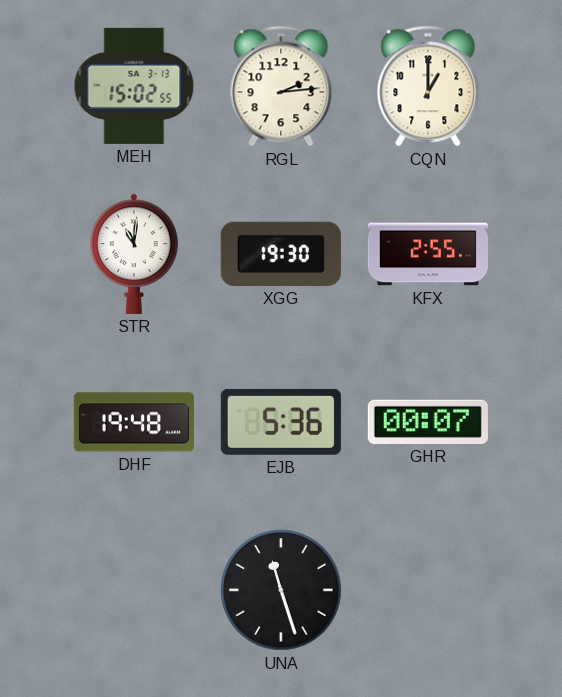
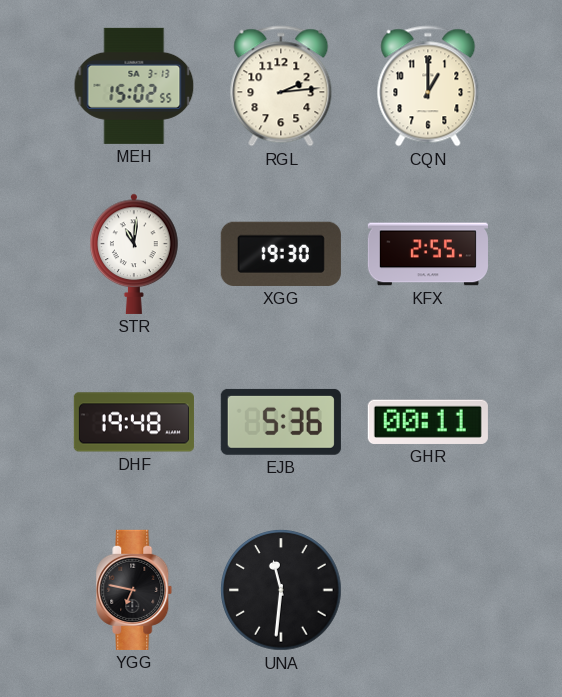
GHR: 00:07 -> 00:11 (428, 422)
YGG: none -> 6:47 (134, 590)
UNA: 11:27 -> 11:31 (281, 590)
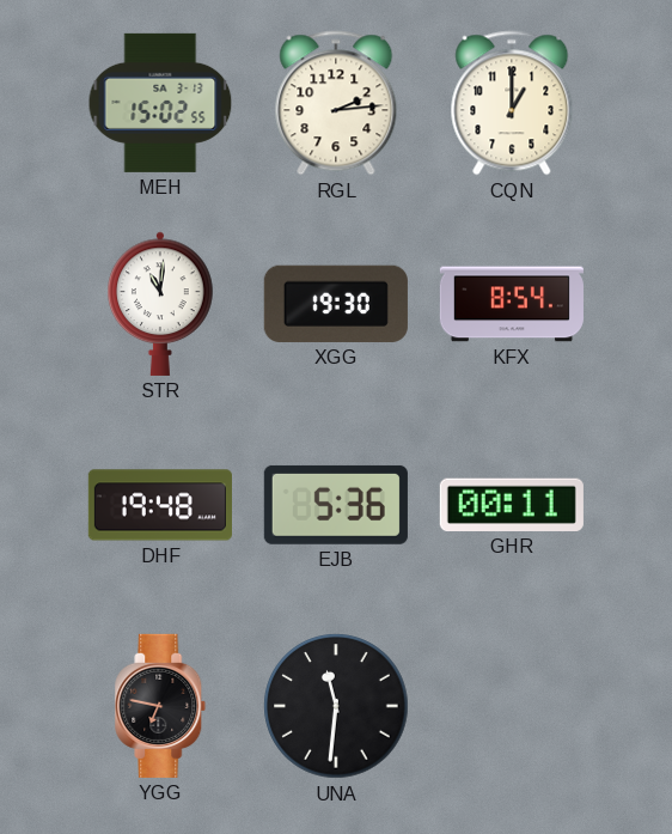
KFX: 2:55 -> 8:54 (512, 304)
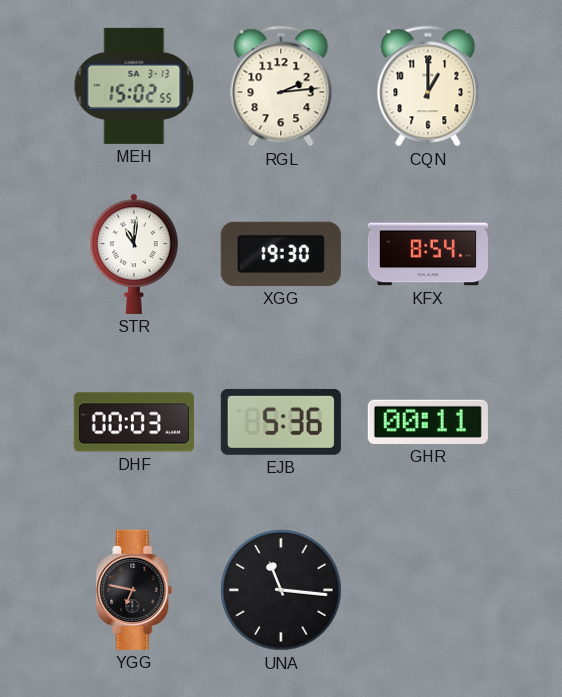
DHF: 19:48 -> 00:03 (134, 422)
UNA: 11:31 -> 11:16 (281, 590)
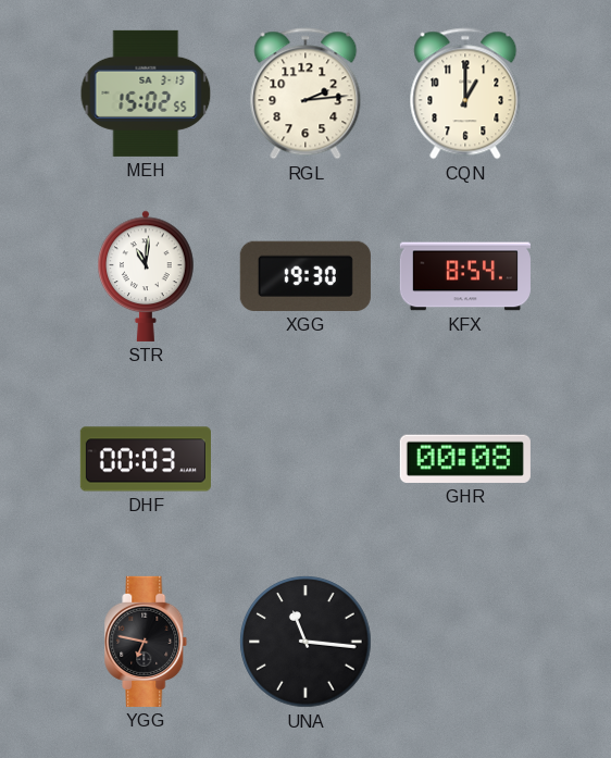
EJB: 5:36 -> none (281, 422)
GHR: 00:11 -> 00:08 (465, 459)
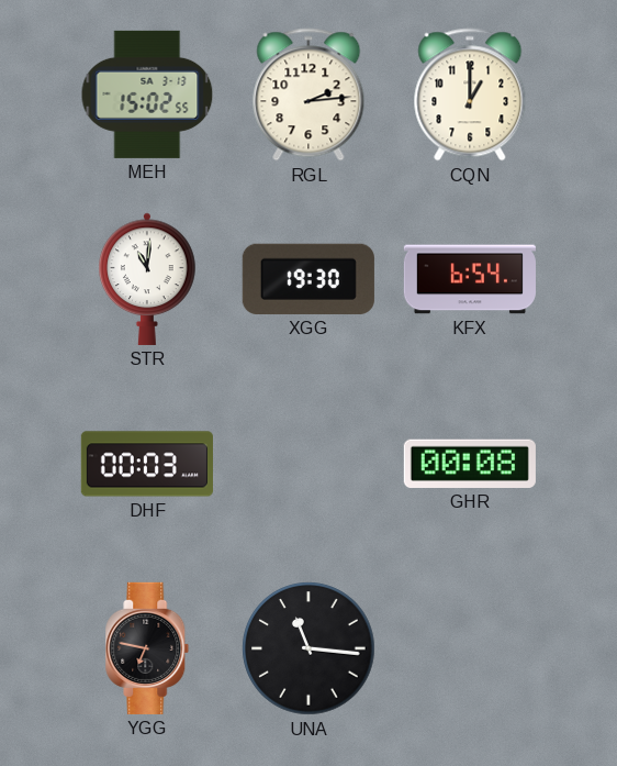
KFX: 8:54 -> 6:54 (470, 279)
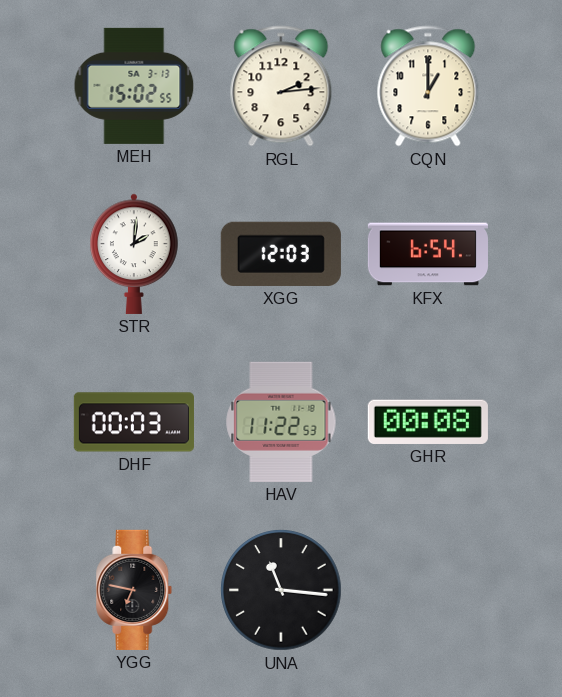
STR: 11:01 -> 2:01 (134, 254)
XGG: 19:30 -> 12:03 (281, 254)
HAV: none -> 11:22 (281, 422)
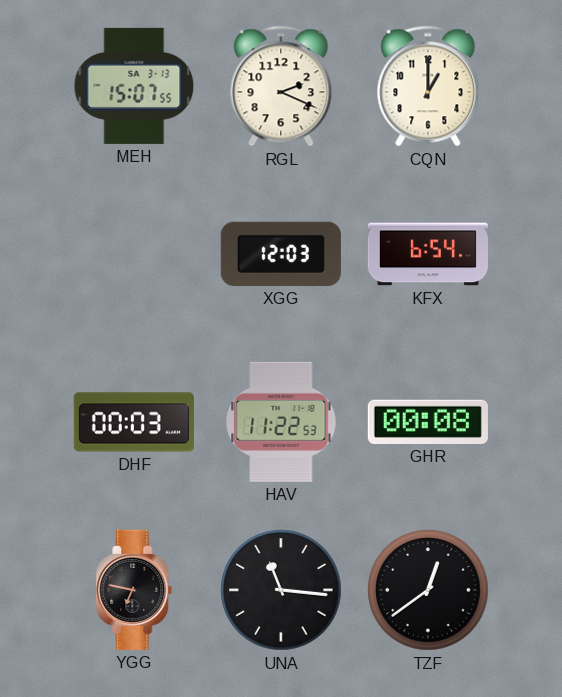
MEH: 15:02 -> 15:07 (134, 86)
RGL: 2:14 -> 2:19 (281, 86)
STR: 2:01 -> none (134, 254)
TZF: none -> 12:39 (428, 590)
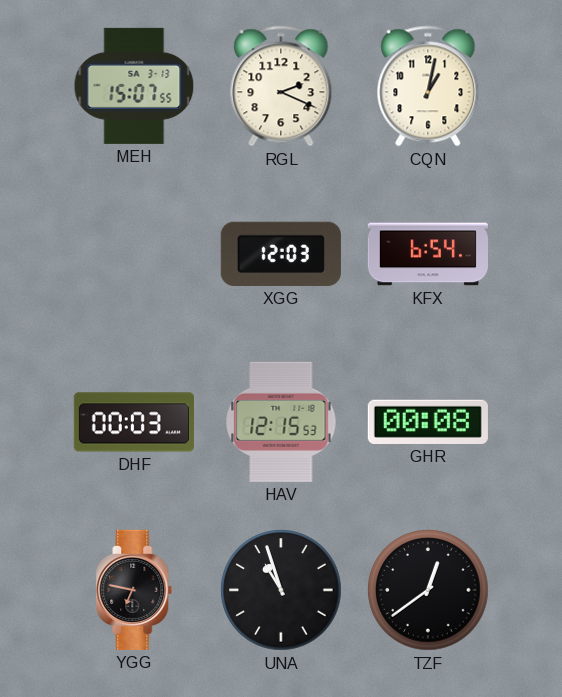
CQN: 1:00 -> 1:02 (428, 86)
HAV: 11:22 -> 12:15 (281, 422)
UNA: 11:16 -> 10:57 (281, 590)
